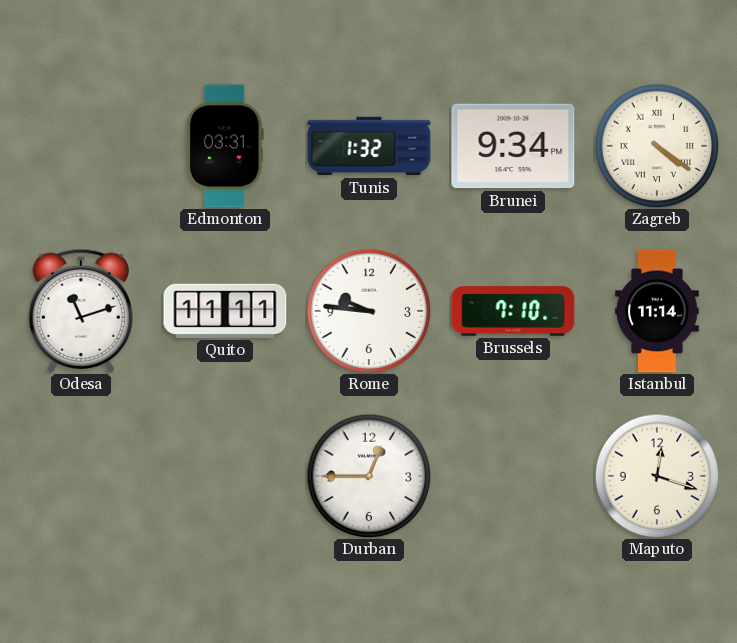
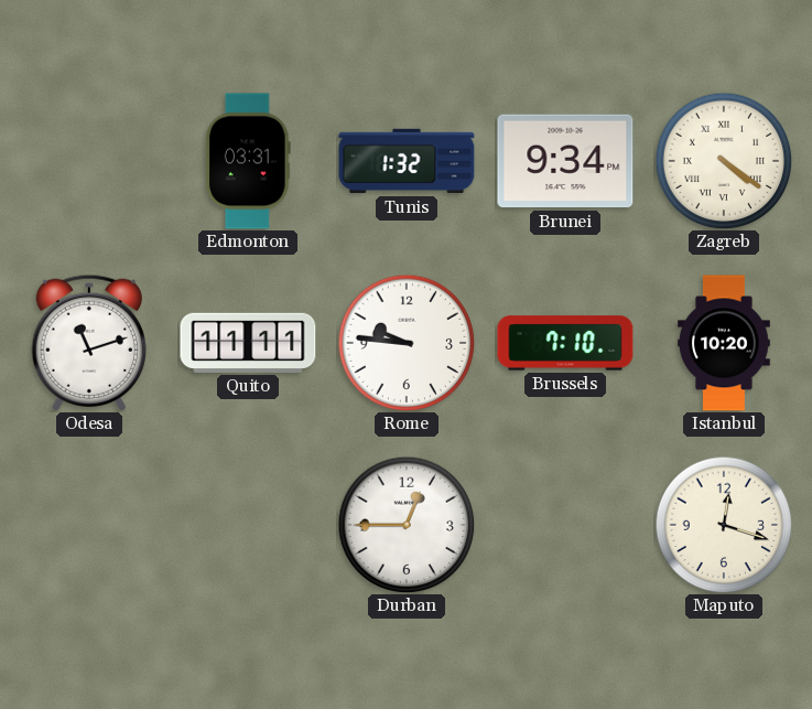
Istanbul: 11:14 -> 10:20 (725, 343)
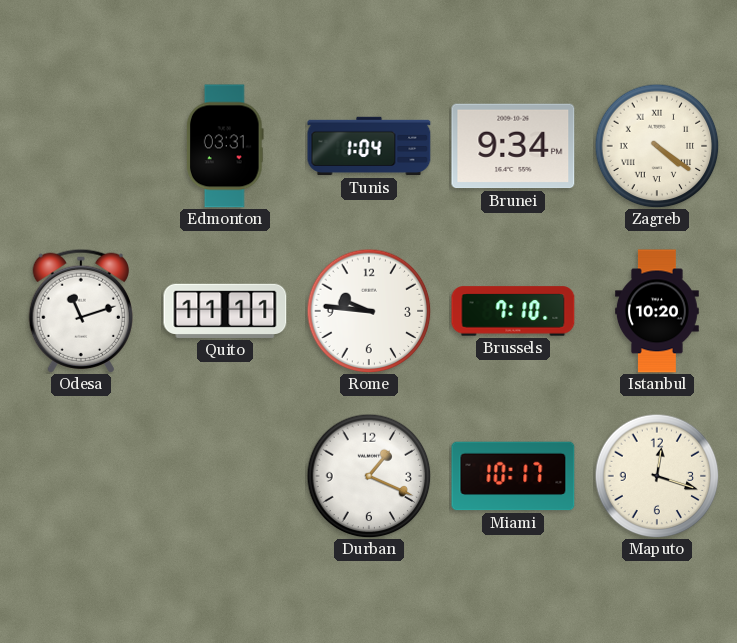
Tunis: 1:32 -> 1:04 (369, 146)
Durban: 12:45 -> 1:19 (369, 476)
Miami: none -> 10:17 (513, 476)
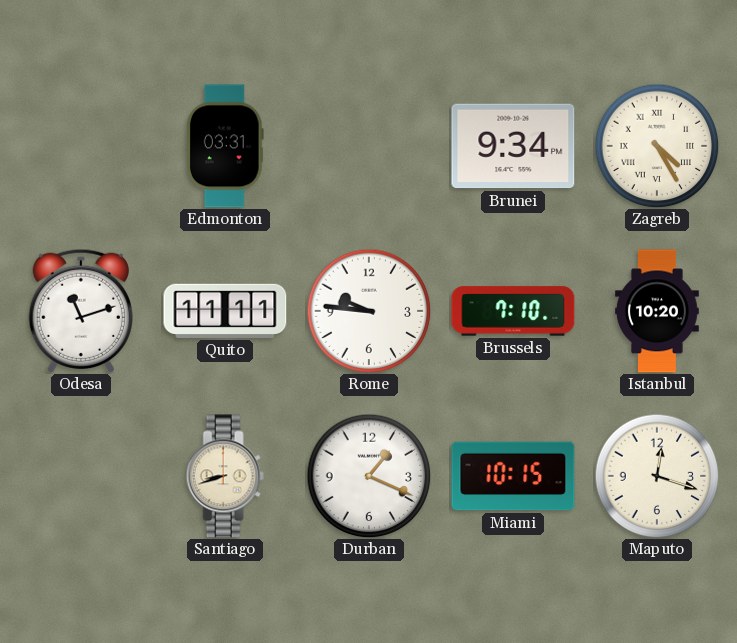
Tunis: 1:04 -> none (369, 146)
Zagreb: 4:21 -> 4:25 (657, 146)
Santiago: none -> 8:42 (225, 476)
Miami: 10:17 -> 10:15 (513, 476)
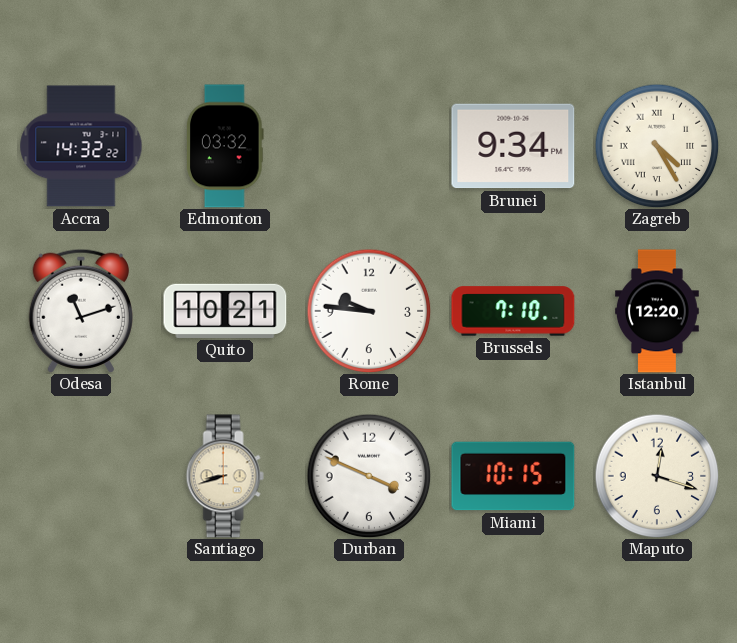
Accra: none -> 14:32 (81, 146)
Edmonton: 03:31 -> 03:32 (225, 146)
Quito: 11:11 -> 10:21 (225, 311)
Istanbul: 10:20 -> 12:20 (658, 311)
Durban: 1:19 -> 3:49 (369, 476)
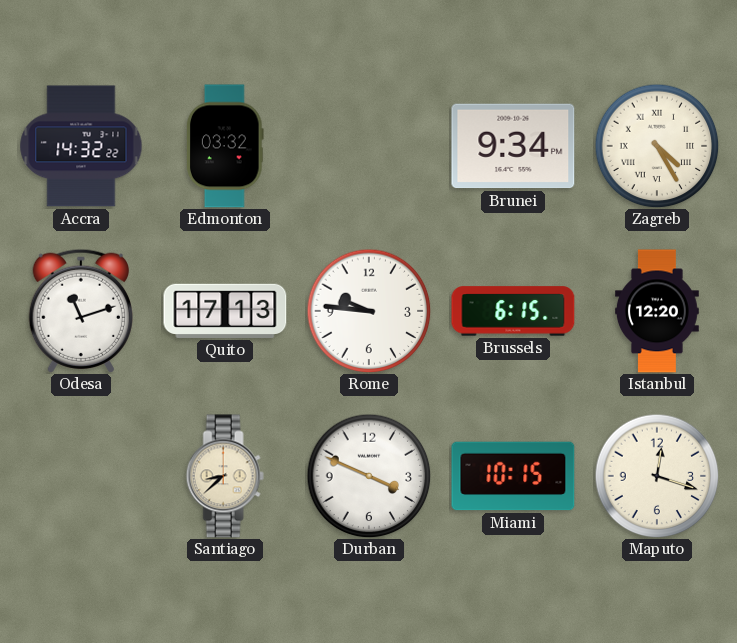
Quito: 10:21 -> 17:13 (225, 311)
Brussels: 7:10 -> 6:15 (513, 311)
Santiago: 8:42 -> 8:38 (225, 476)
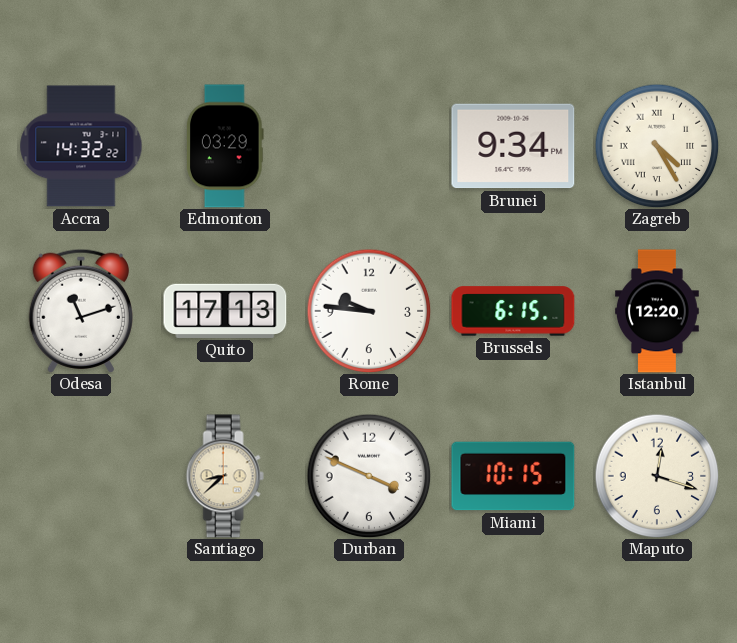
Edmonton: 03:32 -> 03:29 (225, 146)
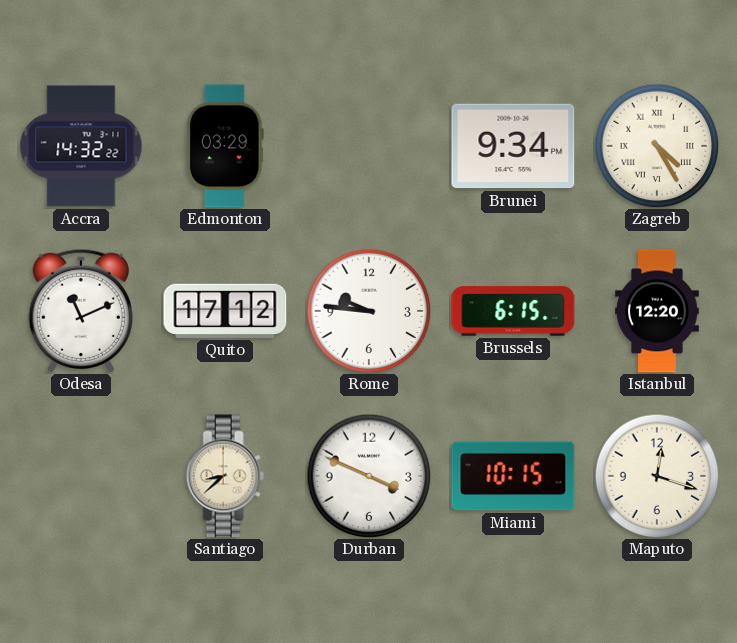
Odesa: 11:12 -> 11:11 (80, 311)
Quito: 17:13 -> 17:12 (225, 311)
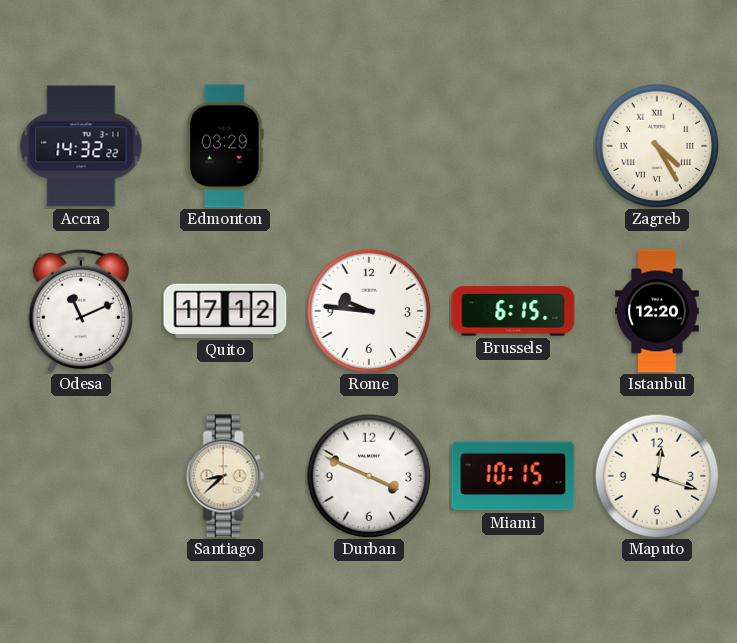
Brunei: 9:34 -> none (513, 146)
